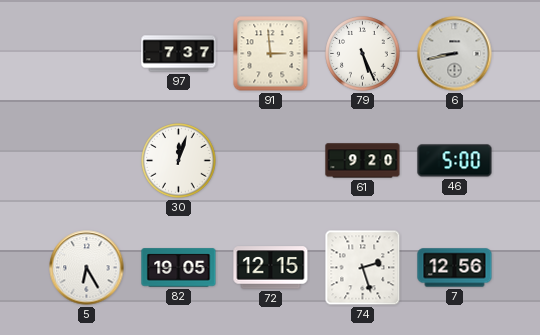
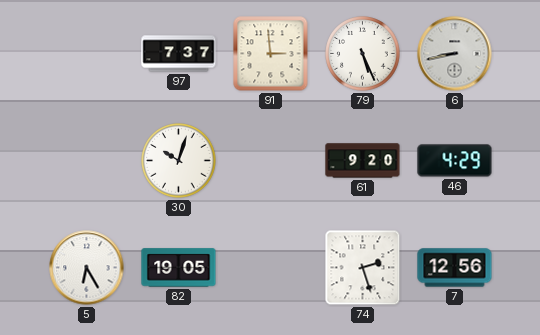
30: 12:03 -> 10:03 (179, 161)
46: 5:00 -> 4:29 (455, 161)
72: 12:15 -> none (271, 268)
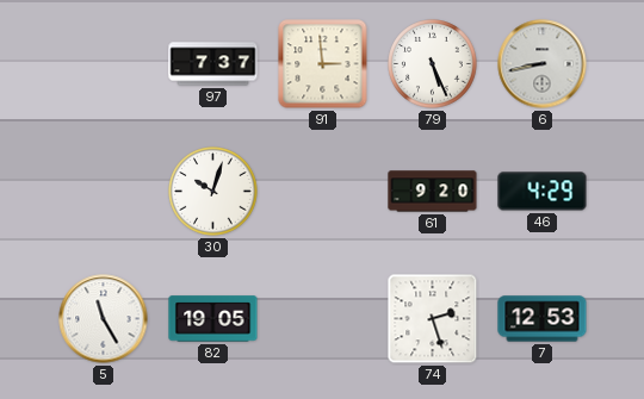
5: 6:25 -> 11:25 (104, 319)
7: 12:56 -> 12:53 (543, 319)
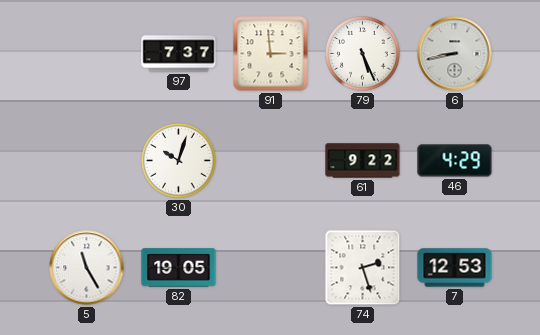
61: 9:20 -> 9:22 (363, 161)
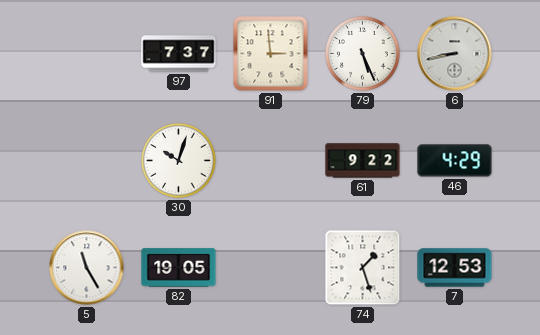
74: 2:27 -> 1:27 (363, 268)
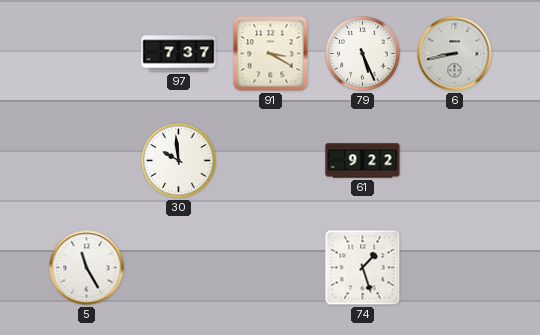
91: 2:59 -> 3:20 (271, 54)
30: 10:03 -> 9:59 (179, 161)
46: 4:29 -> none (455, 161)
82: 19:05 -> none (179, 268)
7: 12:53 -> none (455, 268)
